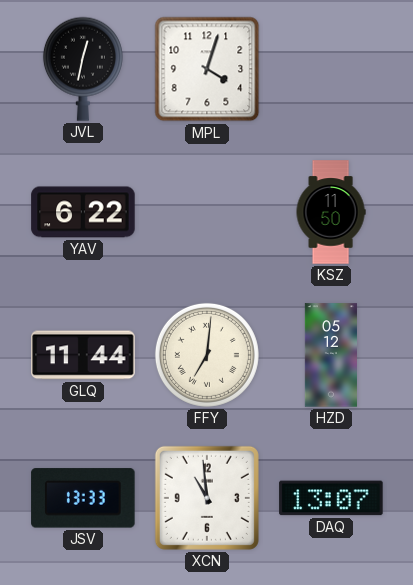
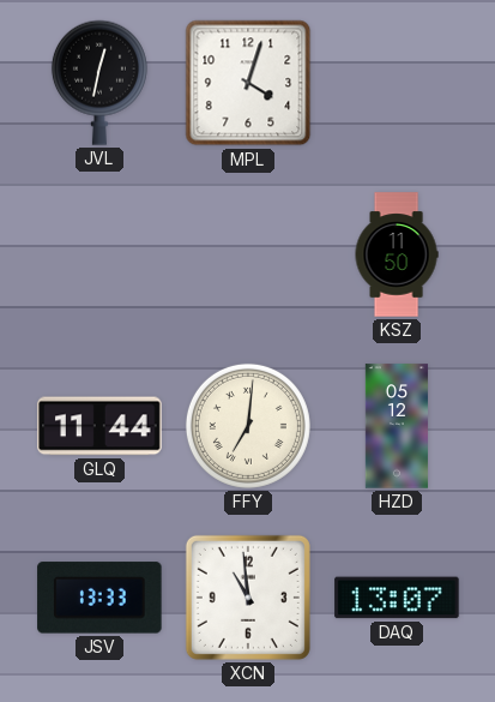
YAV: 6:22 -> none (83, 212)
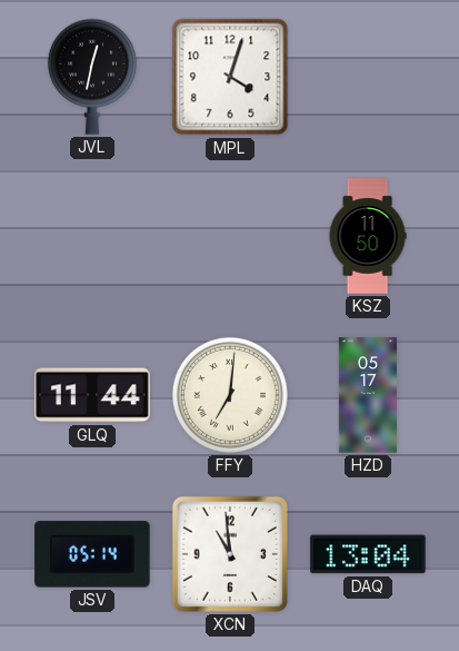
HZD: 05:12 -> 05:17 (368, 395)
JSV: 13:33 -> 05:14 (92, 554)
DAQ: 13:07 -> 13:04 (368, 554)
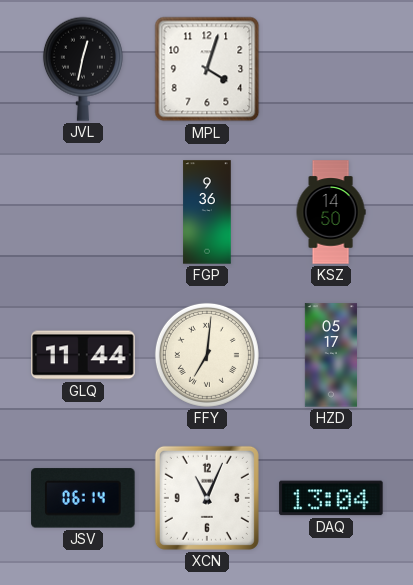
FGP: none -> 9:36 (207, 212)
KSZ: 11:50 -> 14:50 (331, 212)
JSV: 05:14 -> 06:14 (83, 498)
XCN: 10:59 -> 11:04 (207, 498)
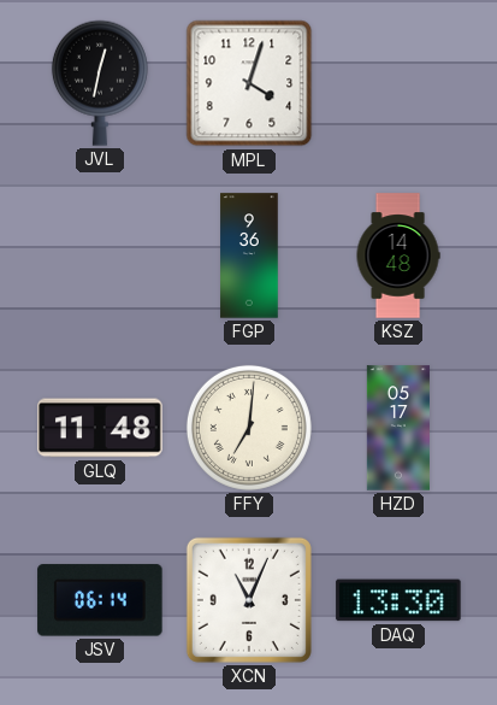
KSZ: 14:50 -> 14:48 (398, 255)
GLQ: 11:44 -> 11:48 (100, 428)
DAQ: 13:04 -> 13:30 (398, 600)
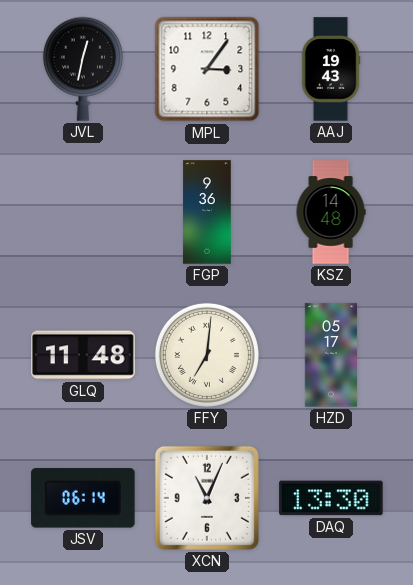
MPL: 4:03 -> 3:06 (207, 69)
AAJ: none -> 19:43 (331, 69)
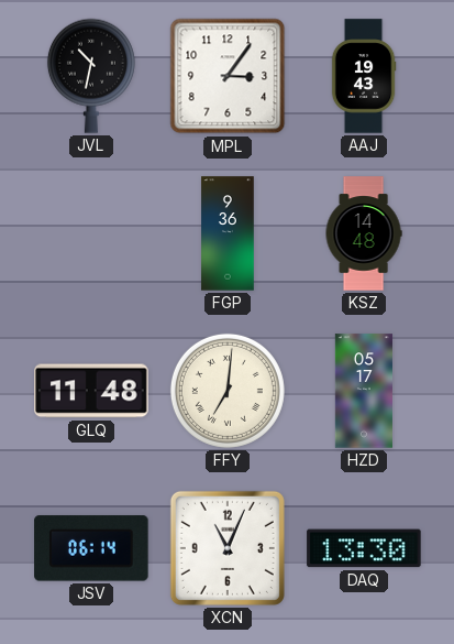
JVL: 12:32 -> 10:32 (91, 76)
